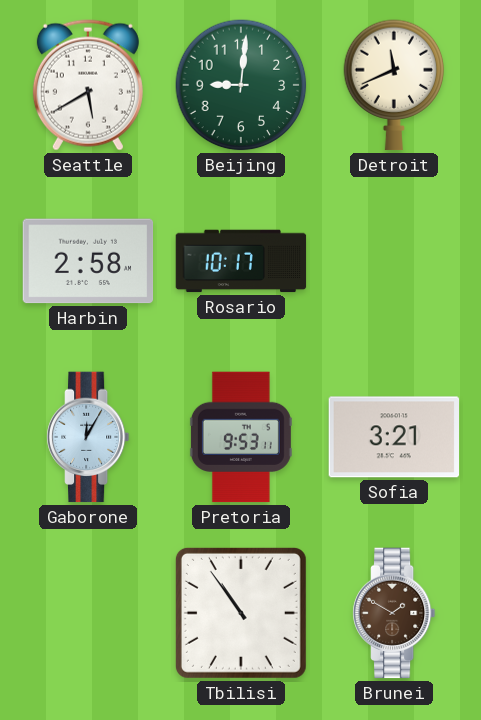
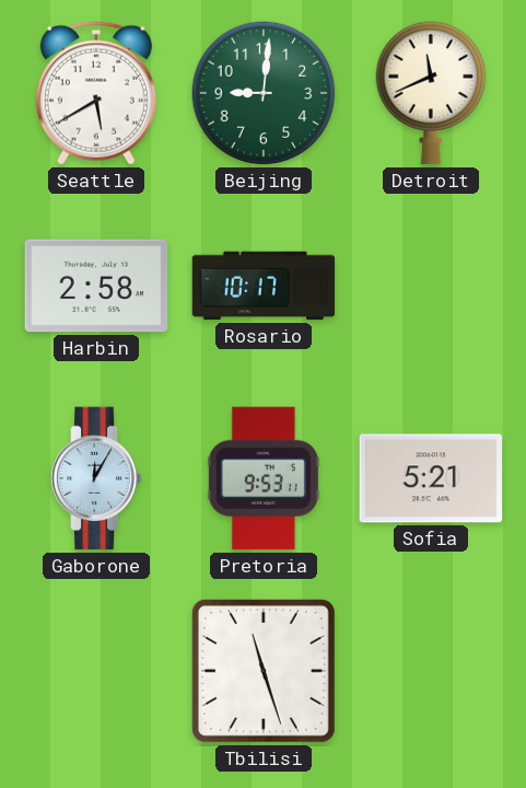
Sofia: 3:21 -> 5:21 (431, 478)
Tbilisi: 10:54 -> 11:27 (264, 671)
Brunei: 1:50 -> none (394, 613)
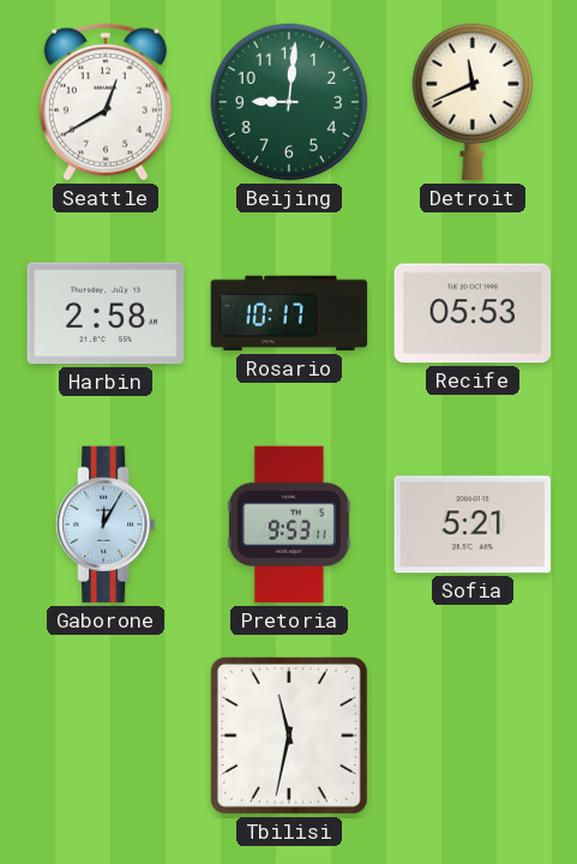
Seattle: 5:40 -> 12:40 (106, 102)
Recife: none -> 05:53 (473, 313)
Tbilisi: 11:27 -> 11:32 (289, 736)
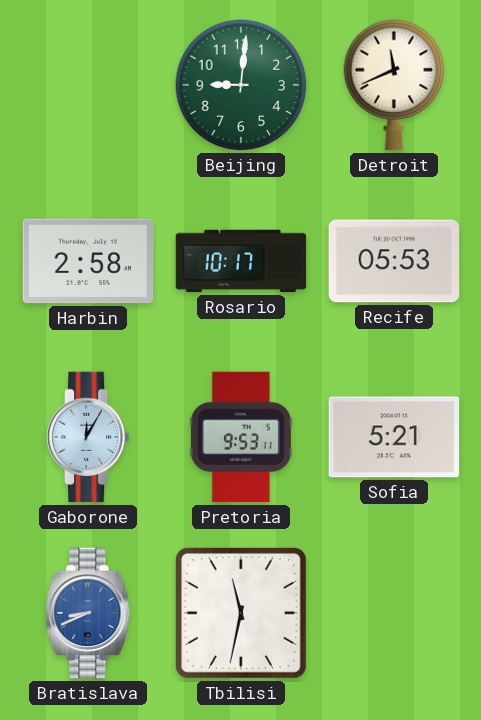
Seattle: 12:40 -> none (106, 102)
Bratislava: none -> 8:41 (88, 613)
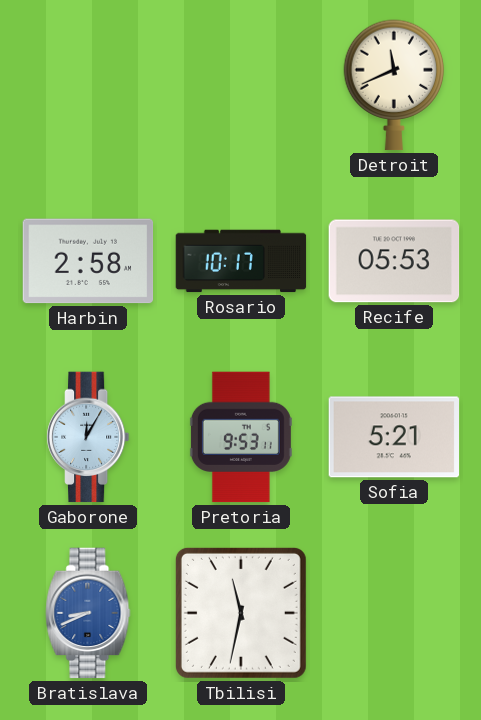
Beijing: 9:01 -> none (241, 85)
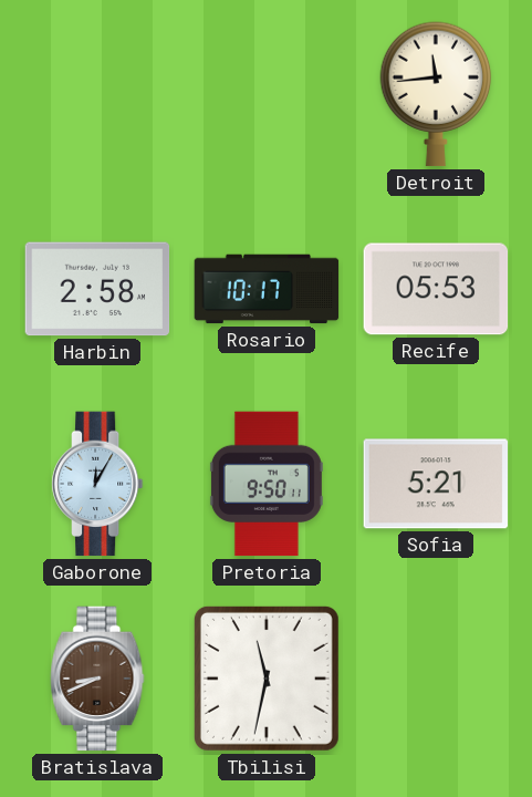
Detroit: 11:41 -> 11:44 (436, 94)
Pretoria: 9:53 -> 9:50 (267, 484)
Bratislava dial: blue -> brown (97, 679)
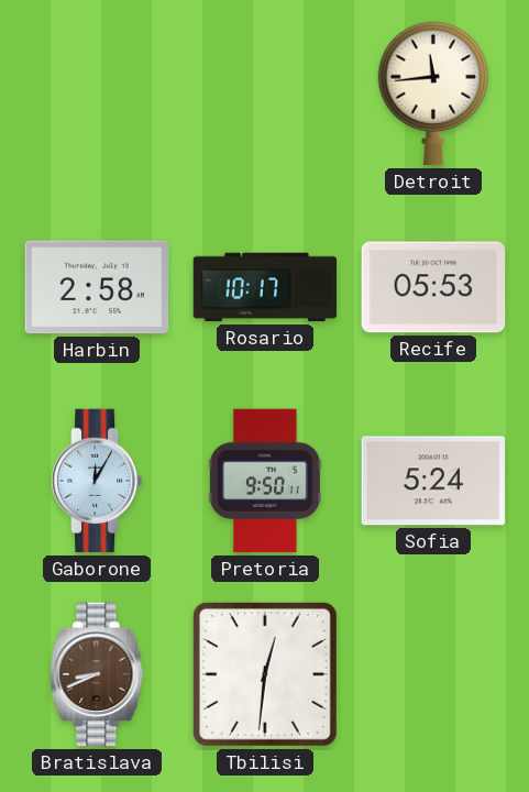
Sofia: 5:21 -> 5:24 (433, 481)
Tbilisi: 11:32 -> 12:31 (265, 674)
